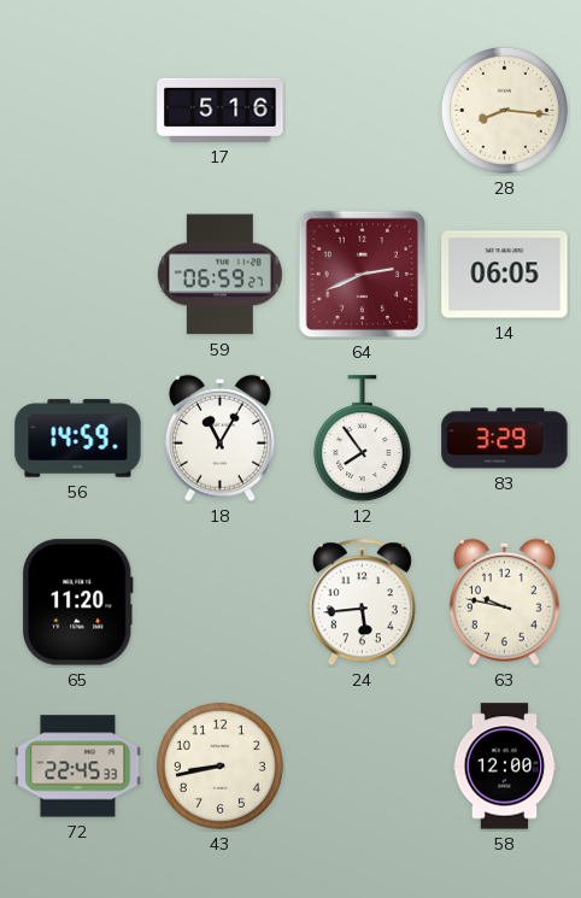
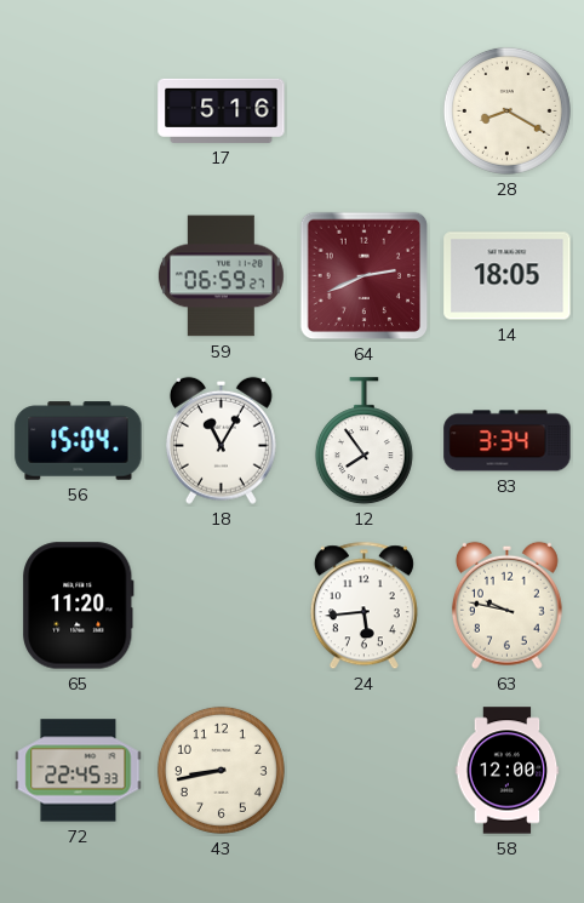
28: 8:16 -> 8:20 (506, 110)
14: 06:05 -> 18:05 (508, 276)
56: 14:59 -> 15:04 (79, 441)
83: 3:29 -> 3:34 (508, 441)
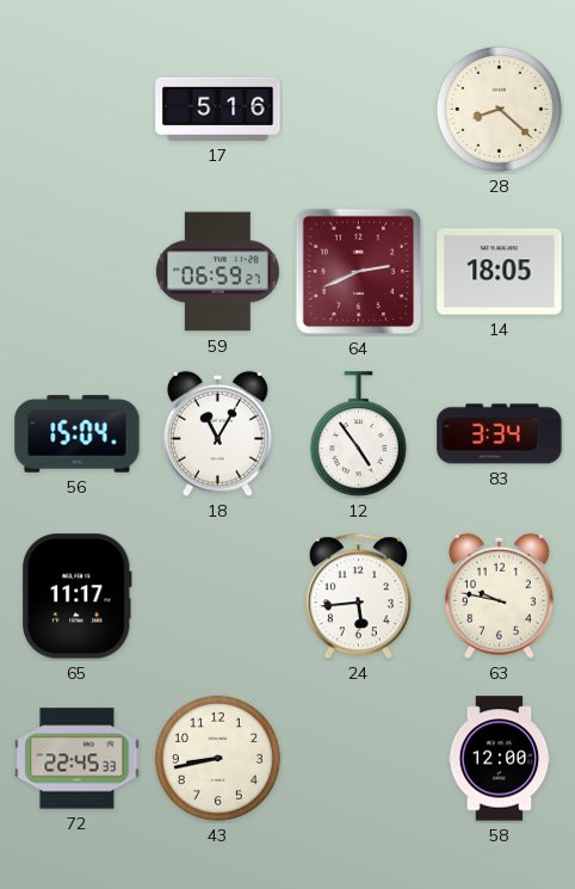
28: 8:20 -> 8:22 (499, 109)
12: 7:54 -> 4:54 (358, 434)
65: 11:20 -> 11:17 (78, 597)
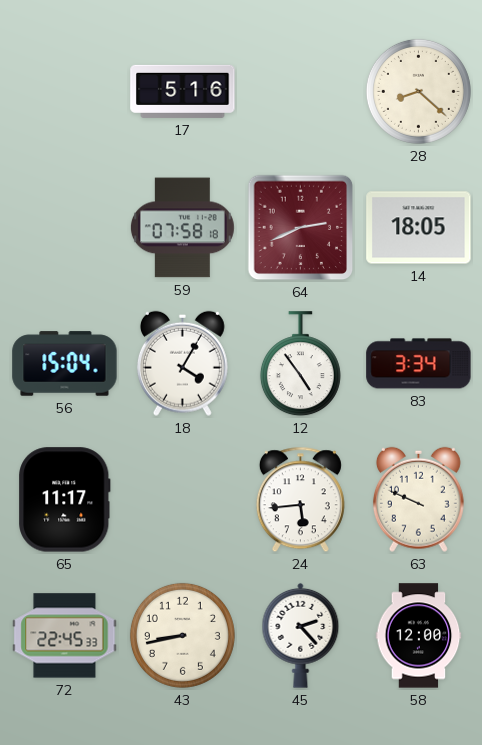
59: 06:59 -> 07:58 (182, 228)
18: 11:05 -> 4:05 (182, 363)
63: 9:47 -> 9:49 (418, 499)
45: none -> 2:23 (301, 635)
